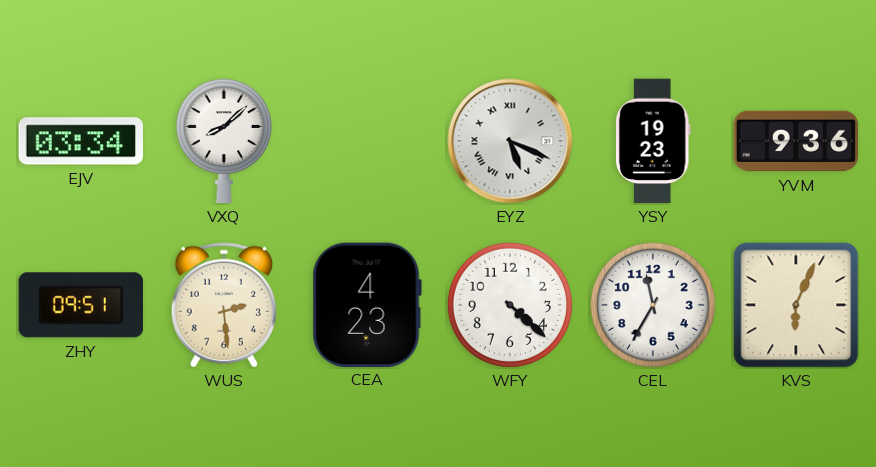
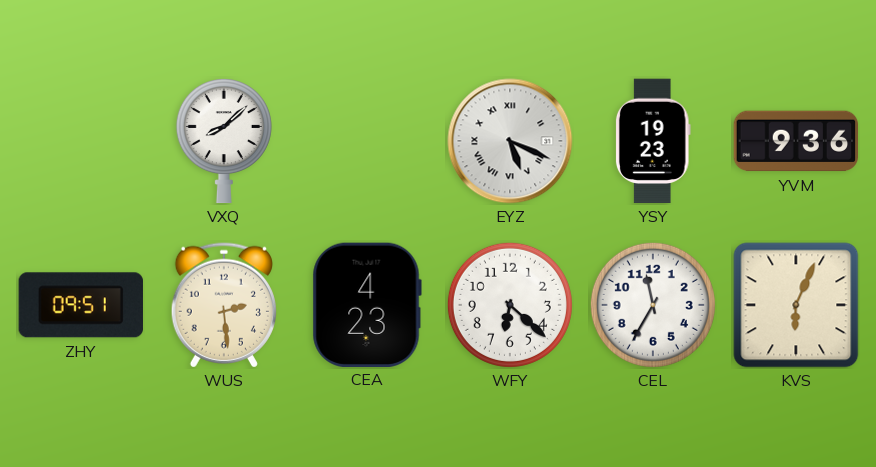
EJV: 03:34 -> none (80, 141)
WFY: 4:22 -> 6:22 (510, 305)
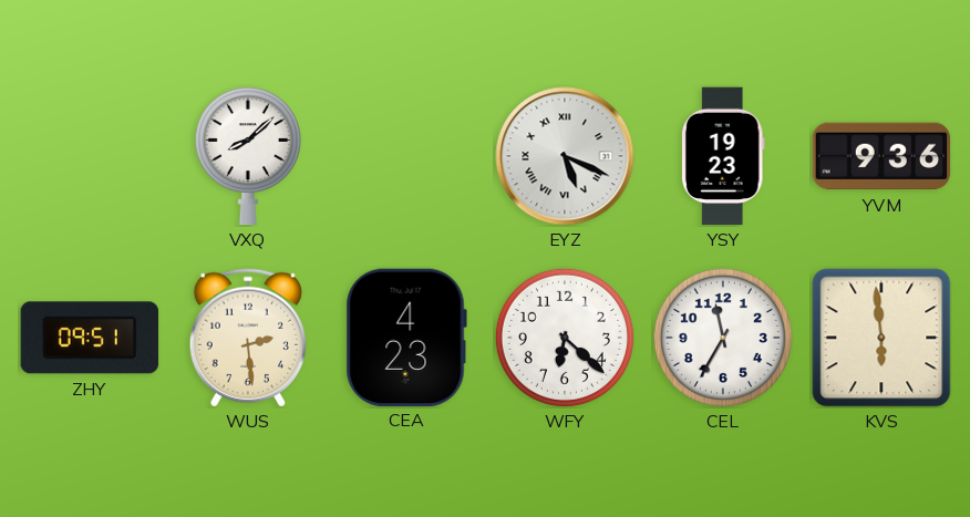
KVS: 6:04 -> 5:59 (881, 338)
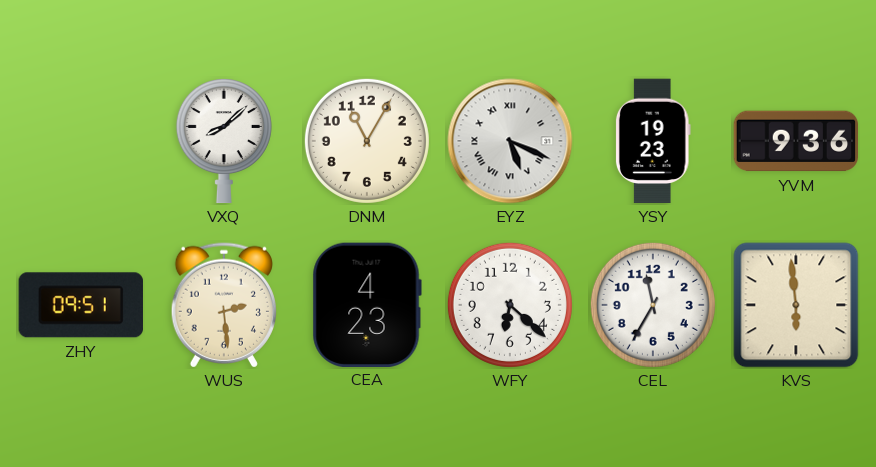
DNM: none -> 11:05 (367, 141)
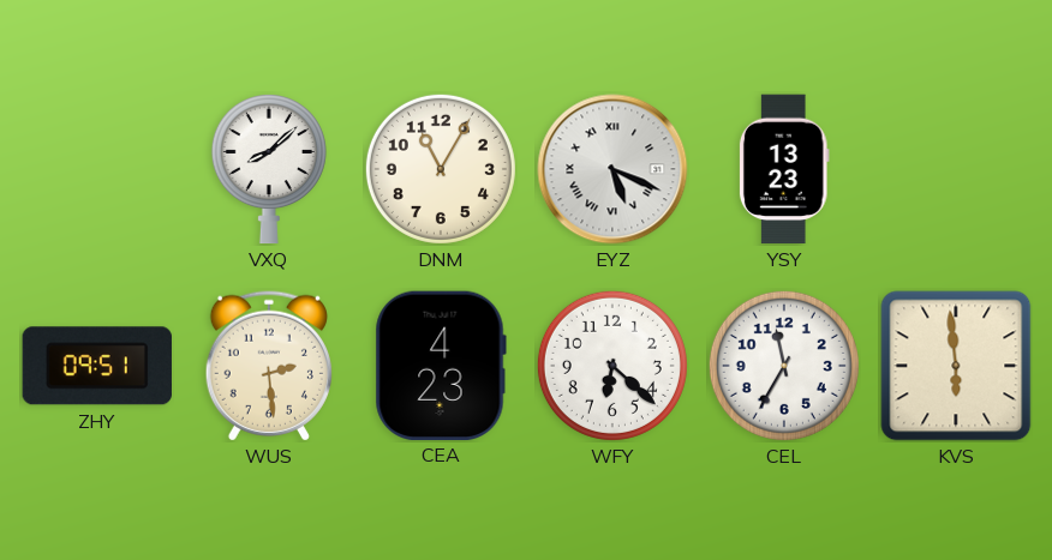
YSY: 19:23 -> 13:23 (784, 169)
YVM: 9:36 -> none (796, 141)
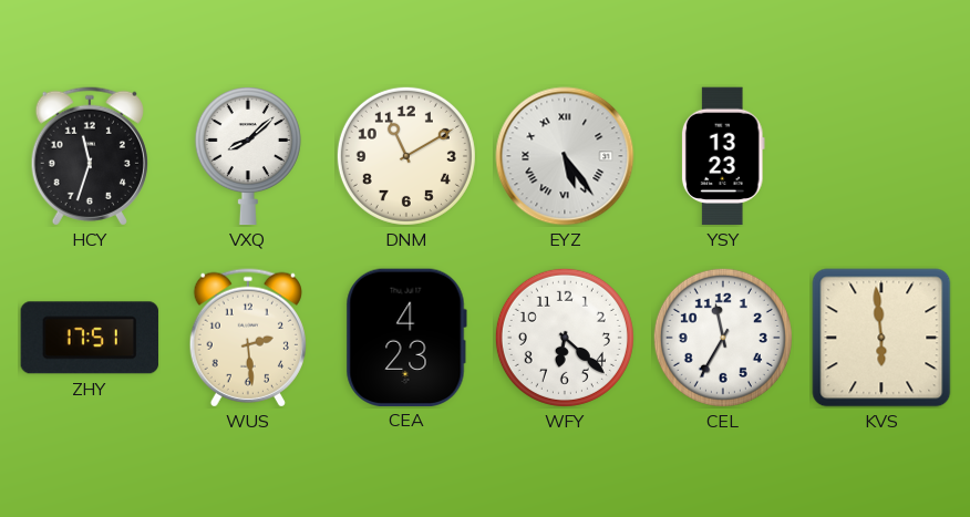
HCY: none -> 11:33 (90, 156)
DNM: 11:05 -> 11:10 (406, 156)
EYZ: 5:19 -> 5:24 (565, 156)
ZHY: 09:51 -> 17:51 (90, 338)
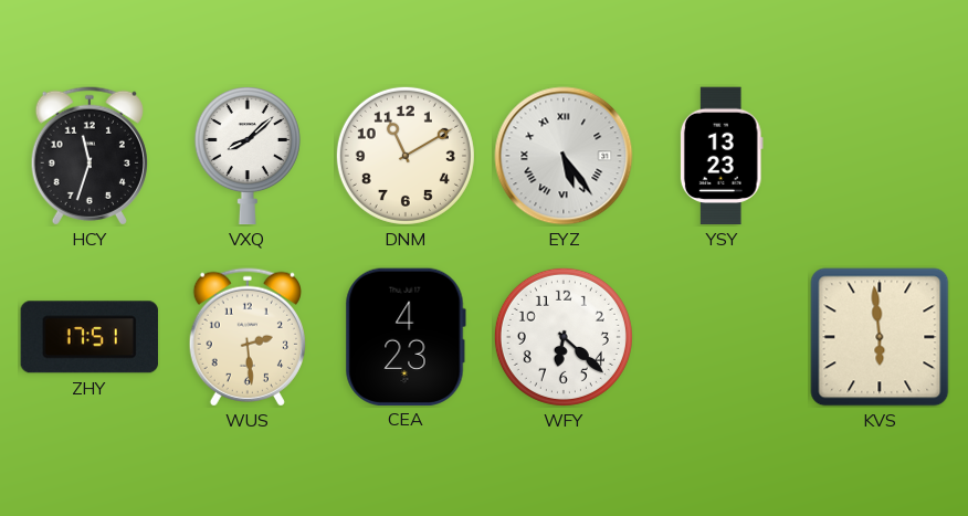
CEL: 11:35 -> none (723, 338)
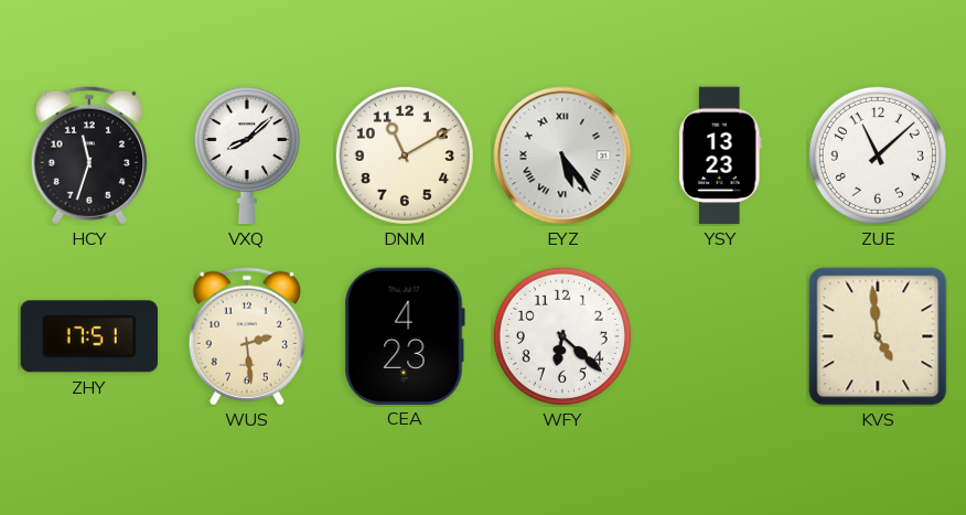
ZUE: none -> 11:08 (878, 155)
KVS: 5:59 -> 4:59 (878, 336)
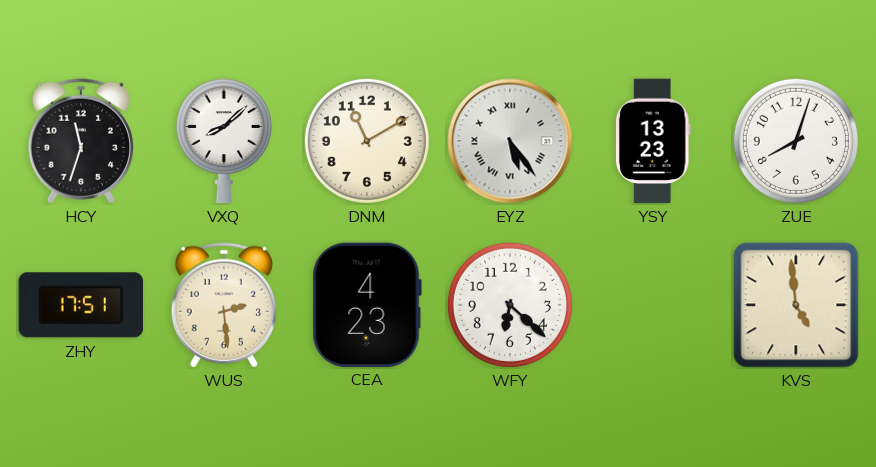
ZUE: 11:08 -> 8:03 (796, 141)
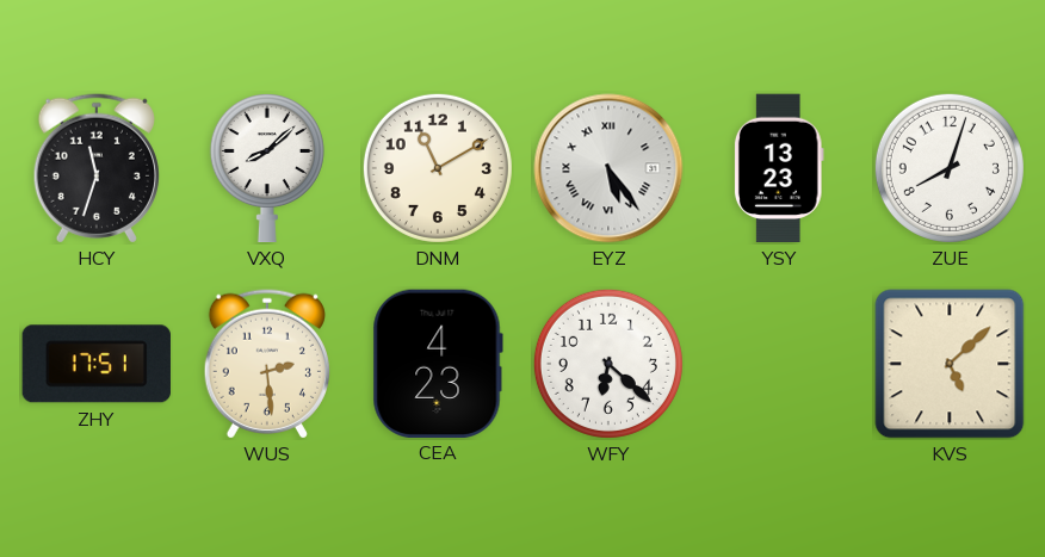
KVS: 4:59 -> 5:08 (950, 364)
